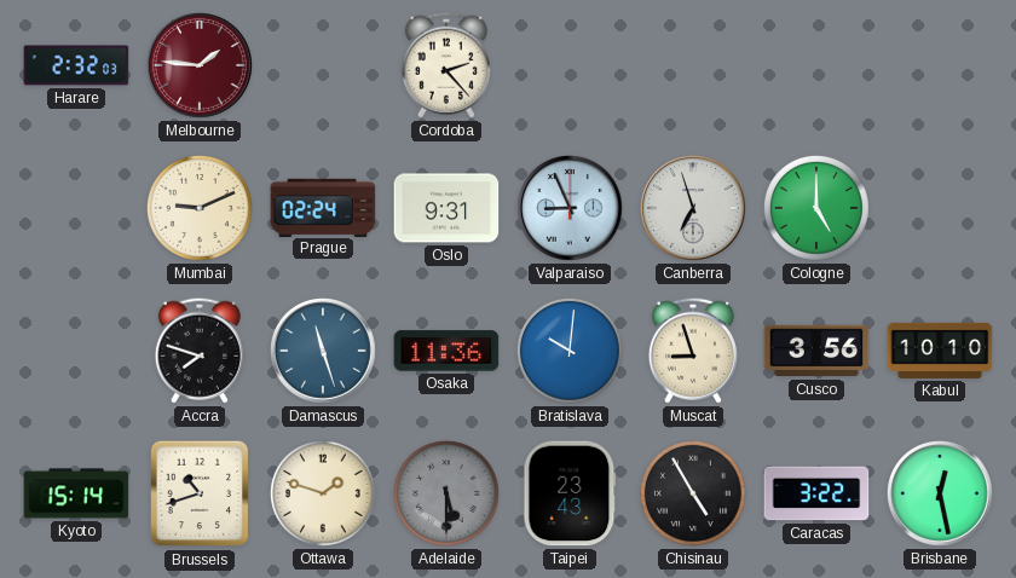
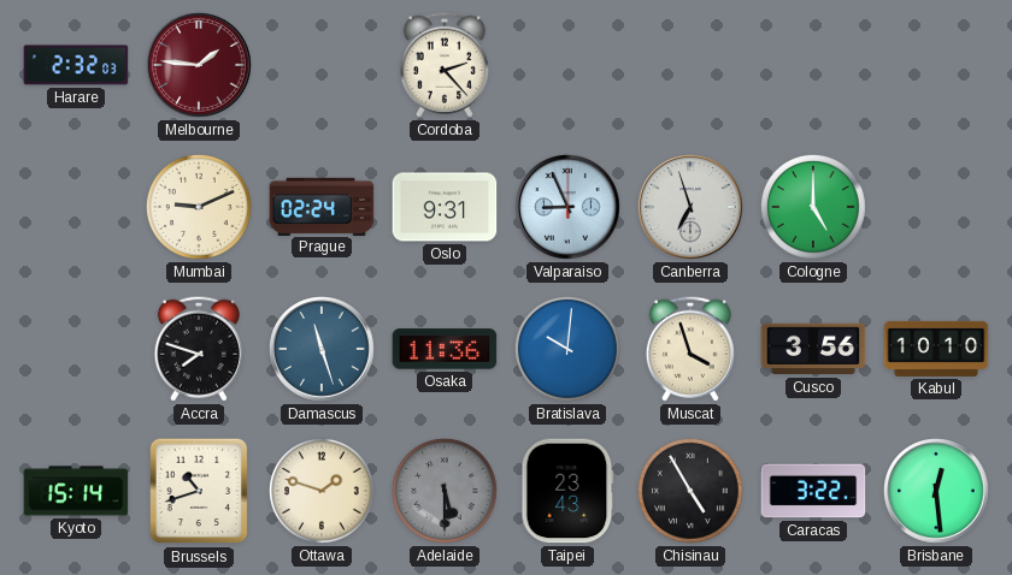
Muscat: 8:57 -> 3:57 (690, 349)
Brisbane: 12:28 -> 12:29 (937, 492)
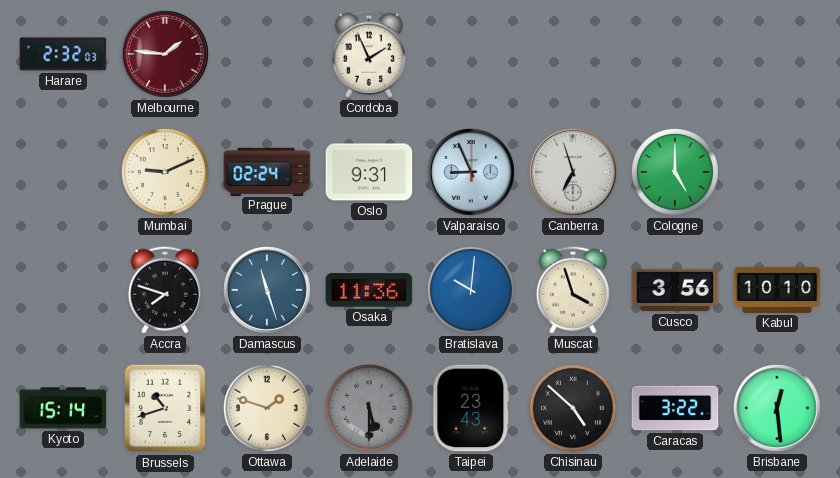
Cordoba: 2:23 -> 1:56 (369, 54)
Chisinau: 4:55 -> 4:52 (573, 408)
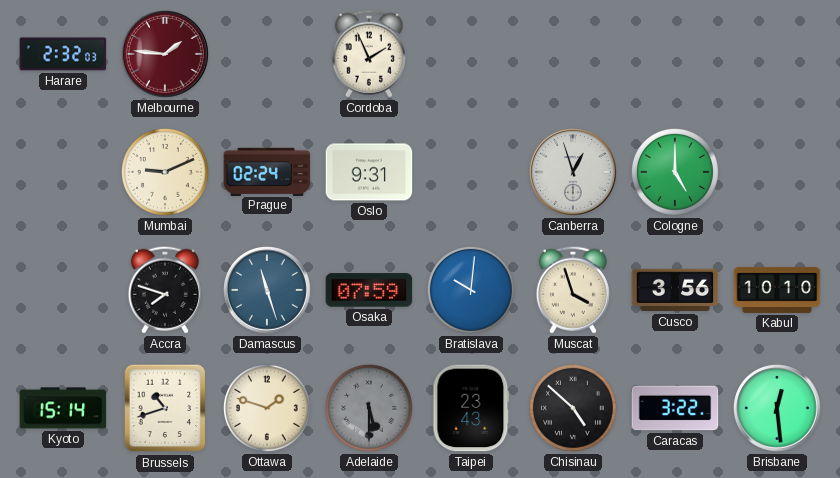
Valparaiso: 8:56 -> none (472, 173)
Canberra: 6:57 -> 12:57 (574, 173)
Osaka: 11:36 -> 07:59 (369, 290)
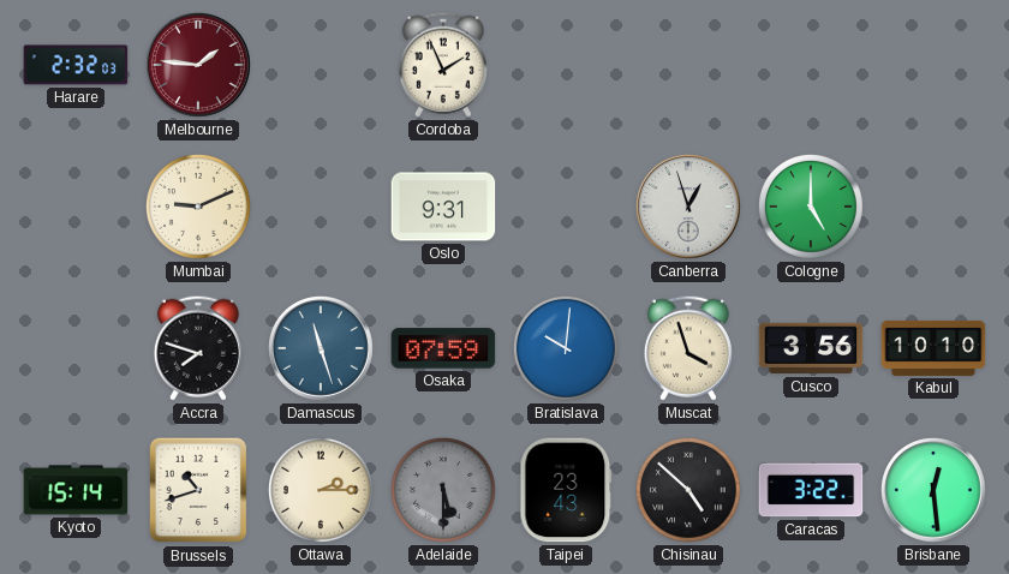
Prague: 02:24 -> none (267, 171)
Ottawa: 1:48 -> 2:15 (321, 490)
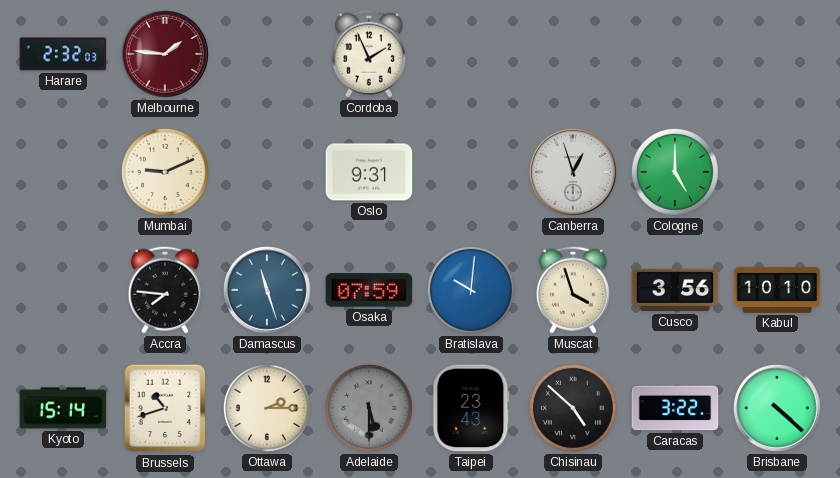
Accra: 7:48 -> 7:46 (165, 290)
Brisbane: 12:29 -> 4:22 (778, 409)
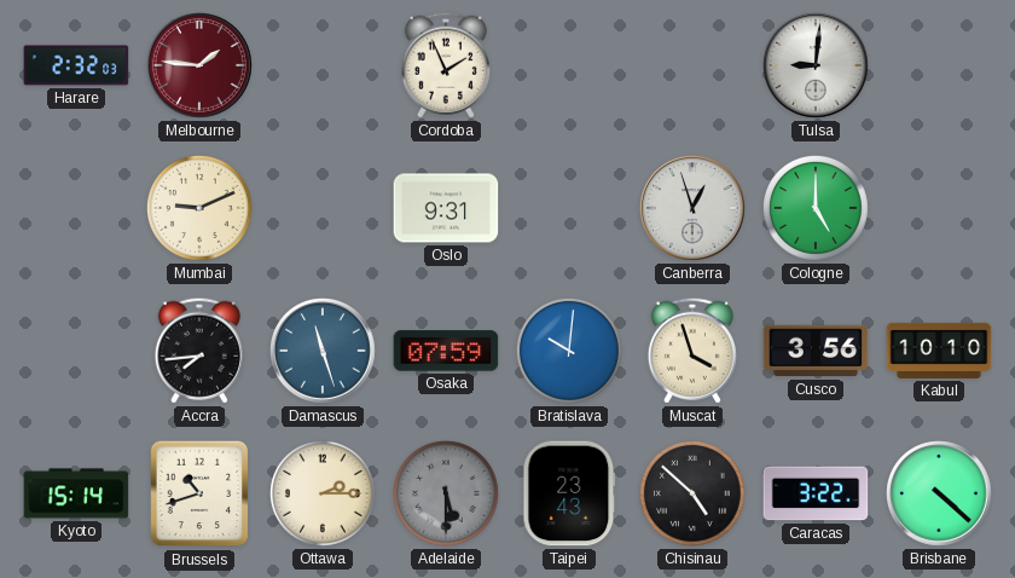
Tulsa: none -> 9:01 (817, 67)
Accra: 7:46 -> 7:44 (199, 351)
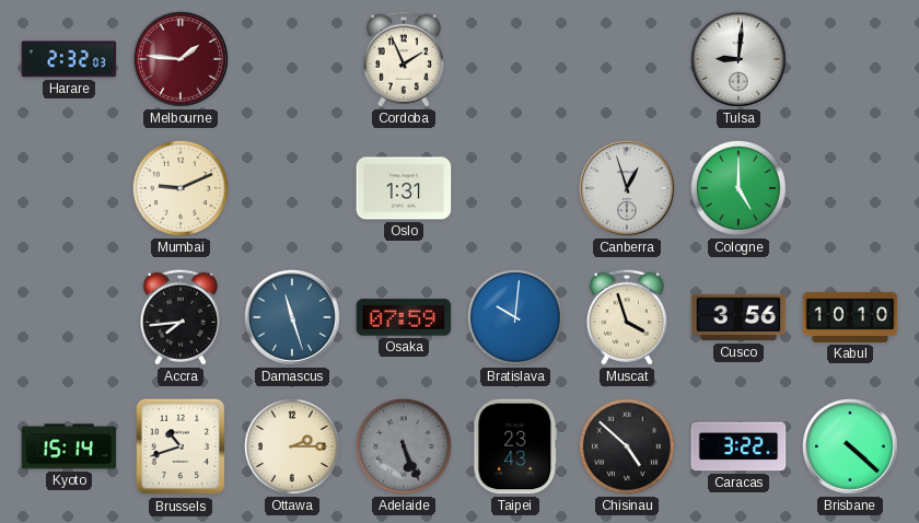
Oslo: 9:31 -> 1:31 (404, 188)
Adelaide: 5:30 -> 5:26 (404, 446)
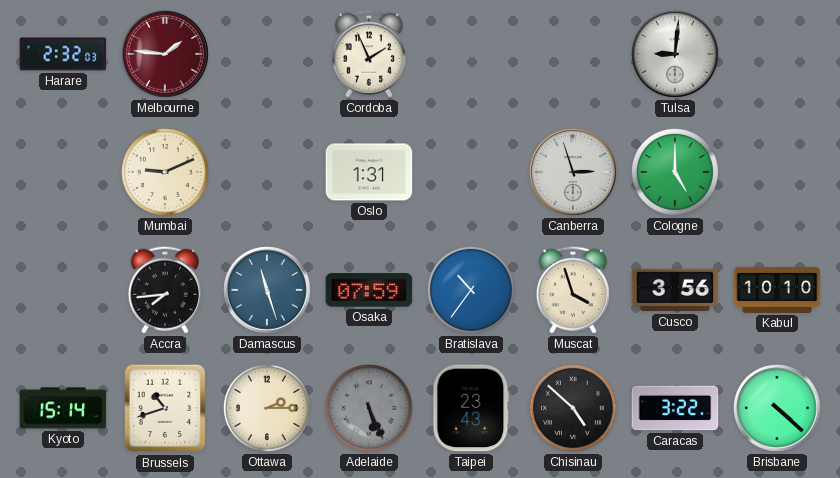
Canberra: 12:57 -> 2:57 (574, 173)
Bratislava: 10:01 -> 10:36 (471, 290)
